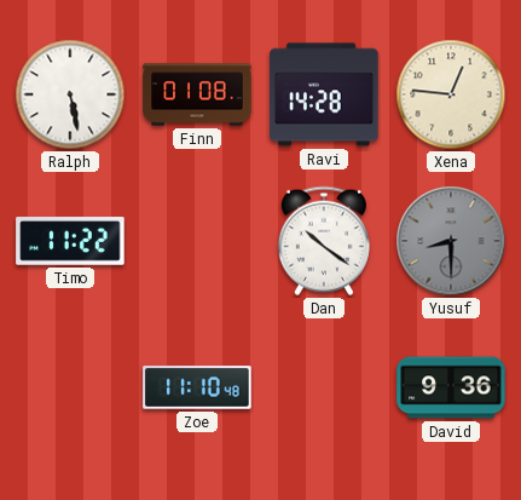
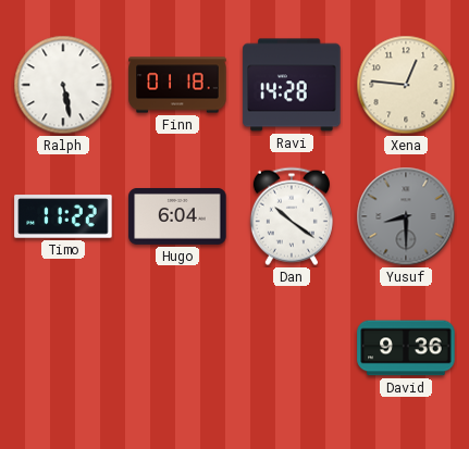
Finn: 01:08 -> 01:18 (177, 85)
Hugo: none -> 6:04 (177, 216)
Zoe: 11:10 -> none (197, 387)
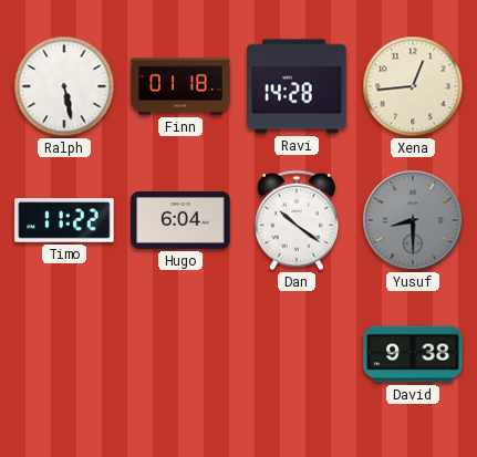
Xena: 12:46 -> 12:44 (413, 86)
David: 9:36 -> 9:38 (413, 354)
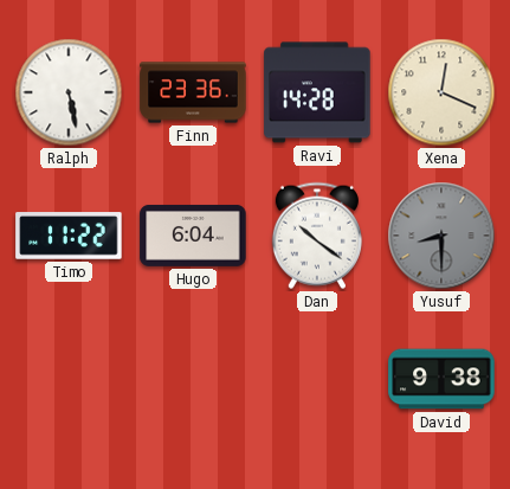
Finn: 01:18 -> 23:36 (193, 92)
Xena: 12:44 -> 12:19 (441, 92)
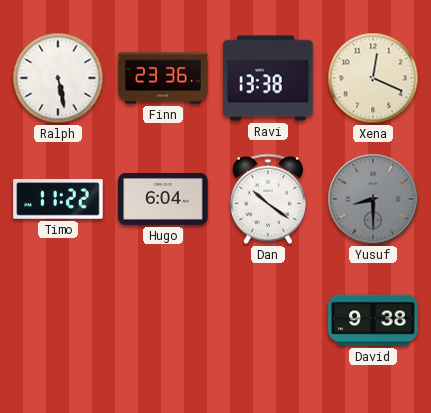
Ravi: 14:28 -> 13:38 (268, 78)
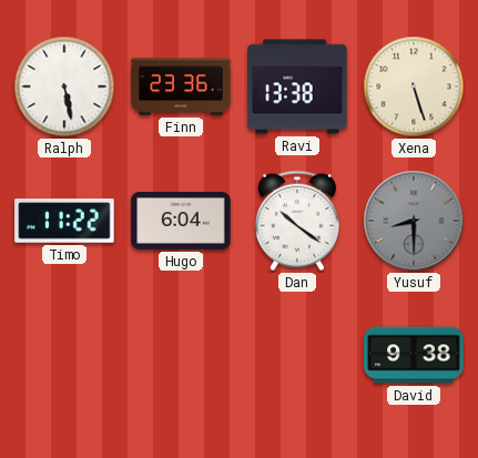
Xena: 12:19 -> 5:27 (414, 86)
